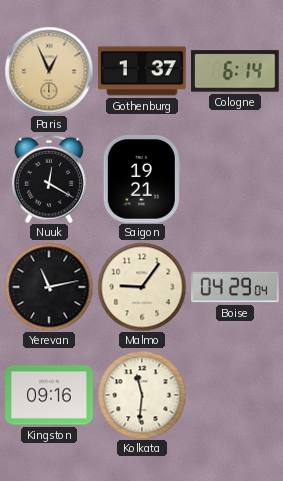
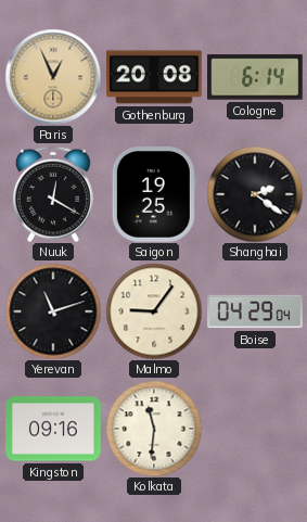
Gothenburg: 1:37 -> 20:08 (155, 77)
Saigon: 19:21 -> 19:25 (154, 195)
Shanghai: none -> 2:21 (255, 194)
Yerevan: 11:13 -> 11:12 (53, 311)
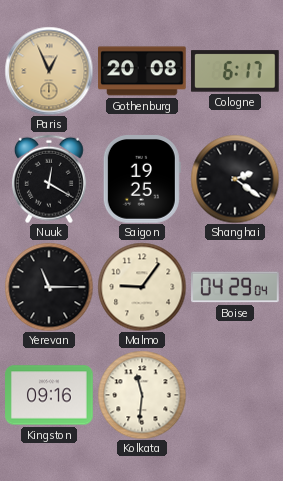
Cologne: 6:14 -> 6:17 (236, 71)
Yerevan: 11:12 -> 11:15 (49, 287)
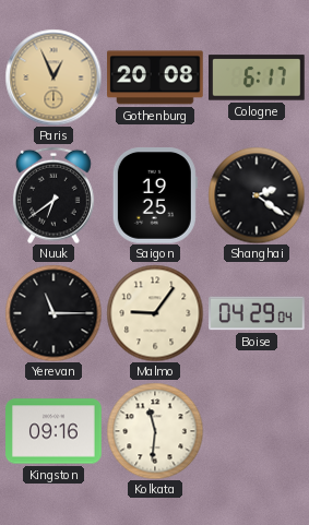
Nuuk: 12:20 -> 6:39 (54, 195)
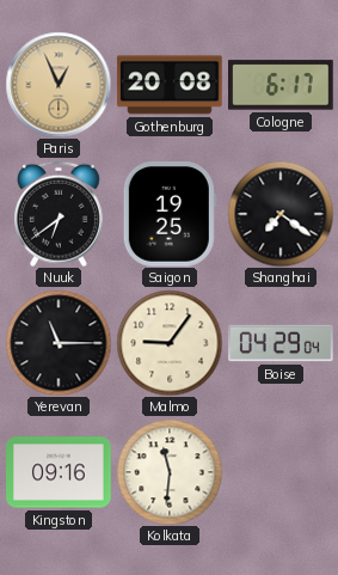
Shanghai: 2:21 -> 7:21 (281, 214)
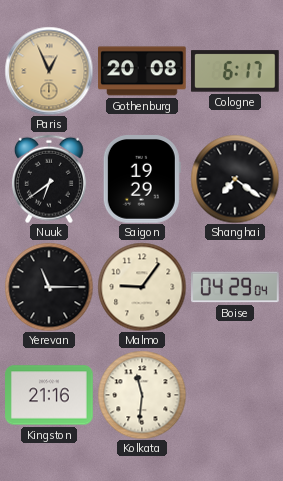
Saigon: 19:25 -> 19:29 (142, 180)
Kingston: 09:16 -> 21:16 (49, 395)
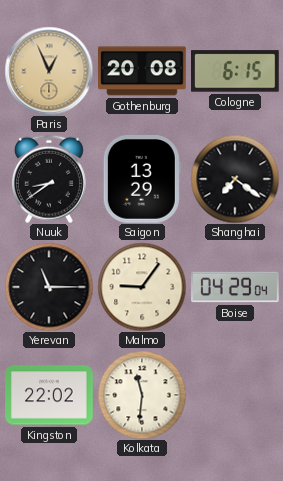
Cologne: 6:17 -> 6:15 (236, 71)
Nuuk: 6:39 -> 8:39 (49, 179)
Saigon: 19:29 -> 13:29 (142, 180)
Kingston: 21:16 -> 22:02 (49, 395)
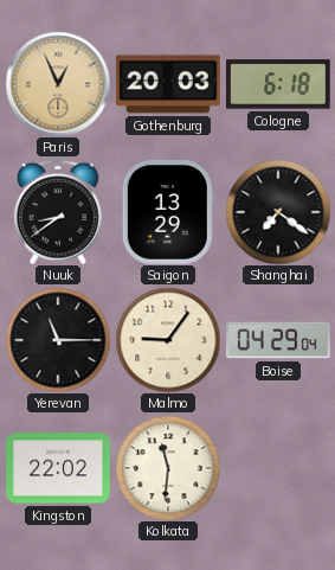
Gothenburg: 20:08 -> 20:03 (169, 84)
Cologne: 6:15 -> 6:18 (279, 84)
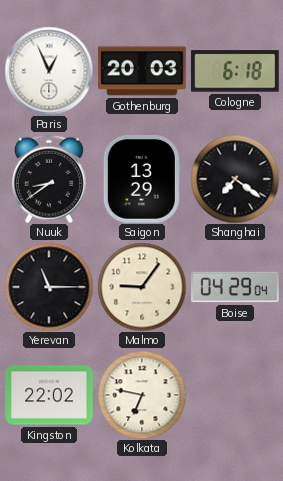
Paris dial: champagne -> white (49, 71)
Kolkata: 11:31 -> 6:47 (142, 395)
